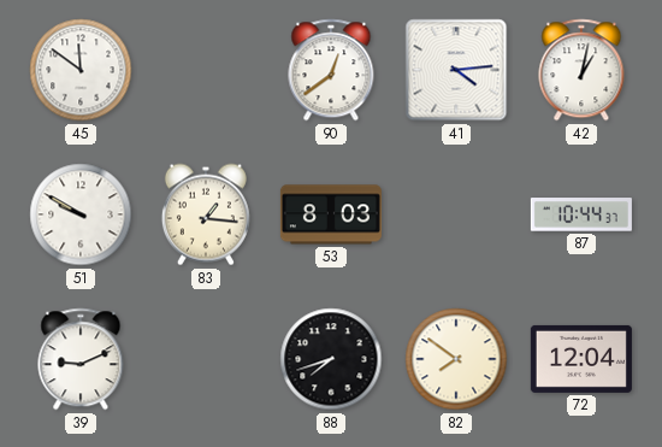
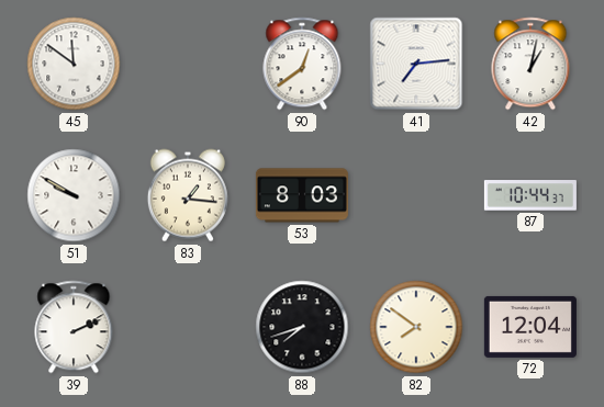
41: 4:14 -> 7:14 (416, 64)
39: 9:11 -> 2:11 (74, 327)
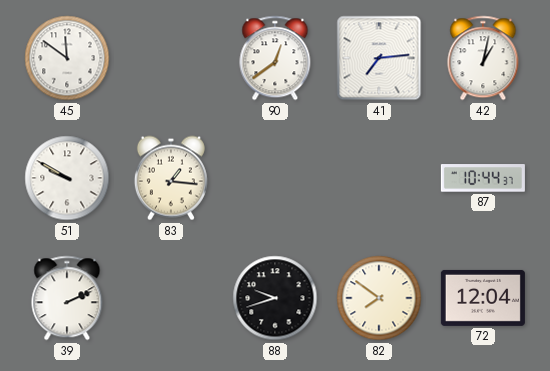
53: 8:03 -> none (302, 195)
88: 7:42 -> 9:42 (275, 298)
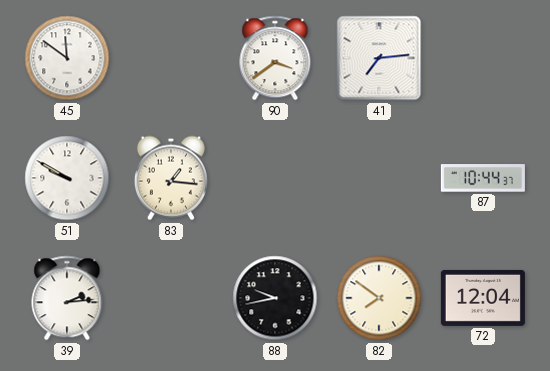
90: 12:39 -> 3:39 (275, 58)
42: 1:02 -> none (483, 58)
39: 2:11 -> 2:14 (67, 298)
88: 9:42 -> 9:43 (275, 298)
